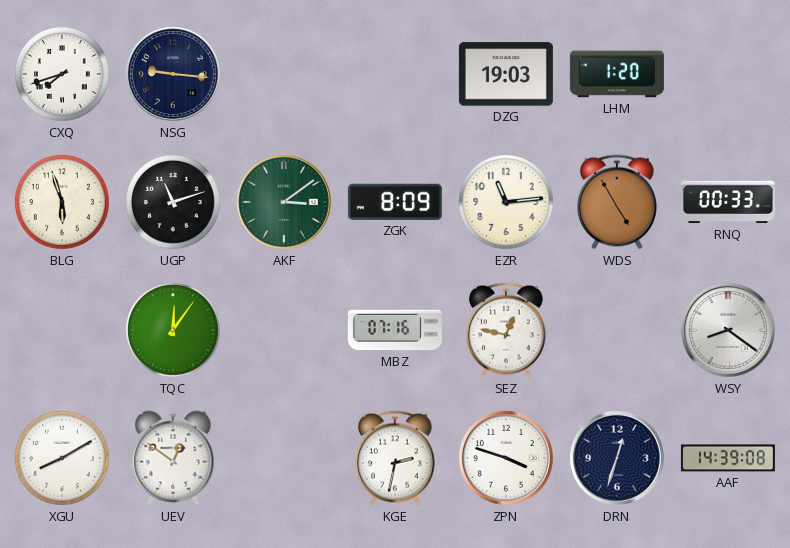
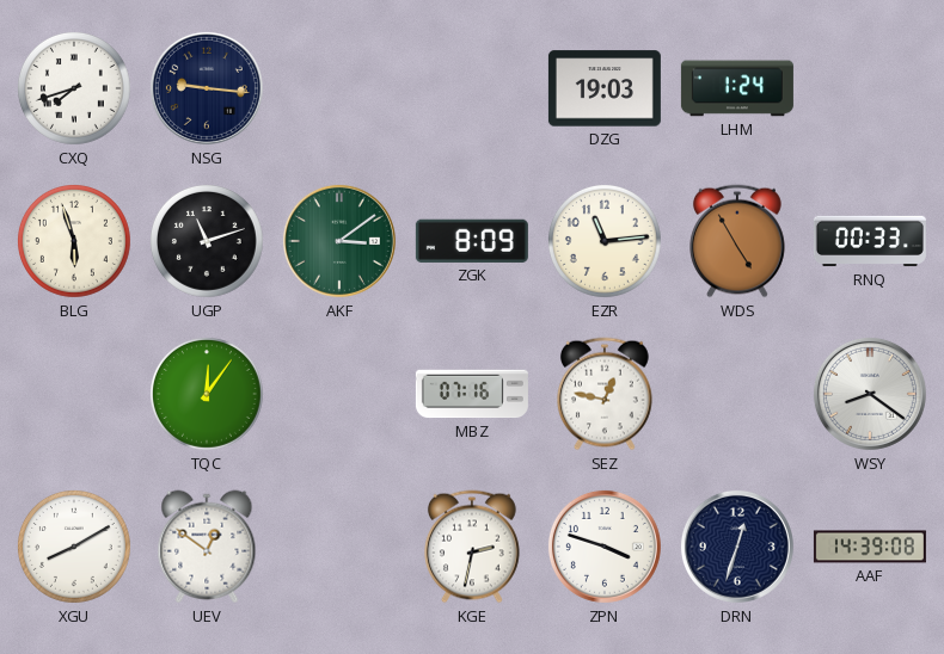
LHM: 1:20 -> 1:24 (737, 88)
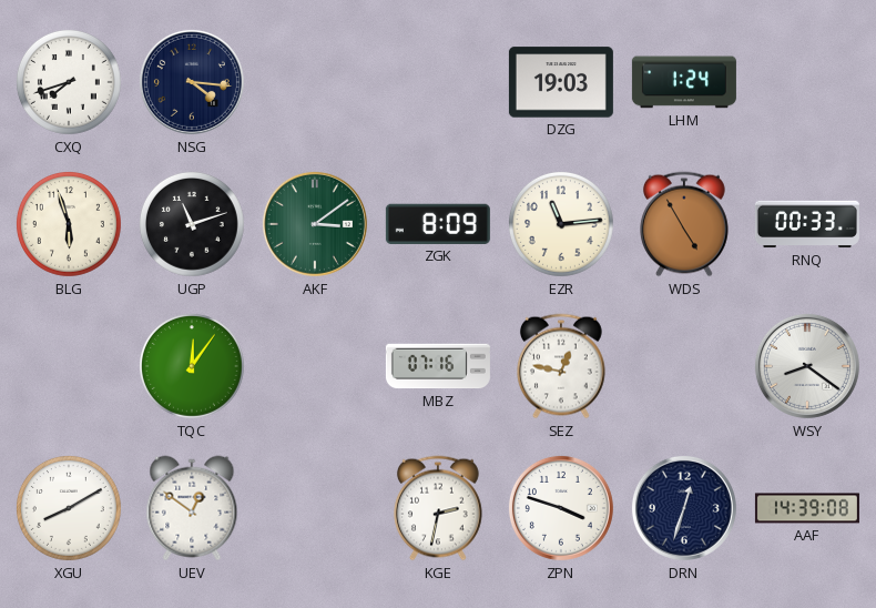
NSG: 9:16 -> 4:16 (192, 82)
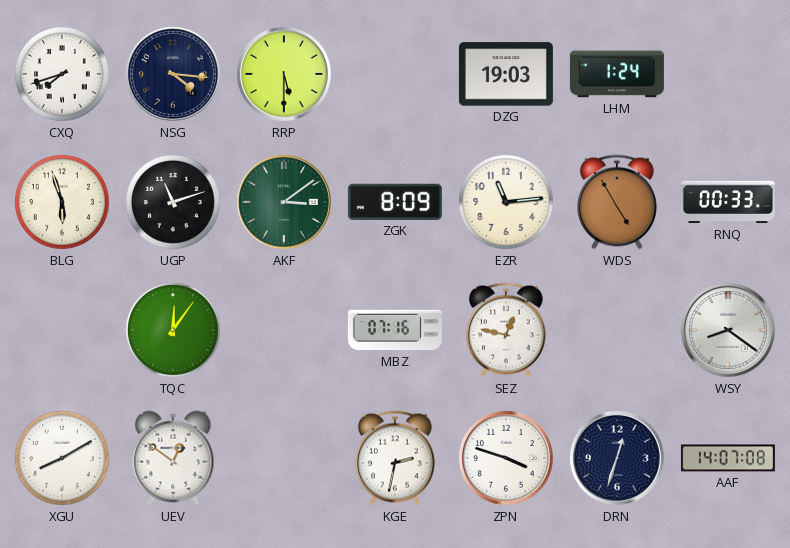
RRP: none -> 5:30 (284, 74)
AAF: 14:39 -> 14:07 (728, 458)
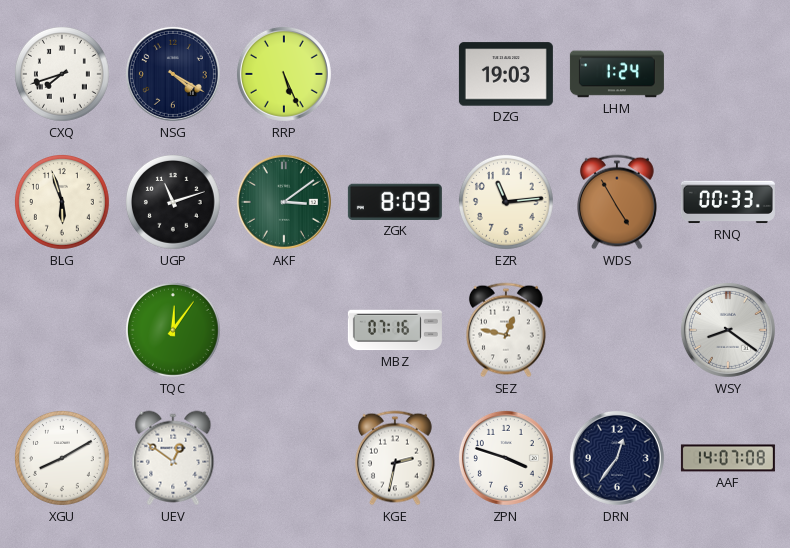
NSG: 4:16 -> 4:20 (173, 74)
RRP: 5:30 -> 5:26 (284, 74)
DRN: 12:33 -> 12:36 (617, 458)
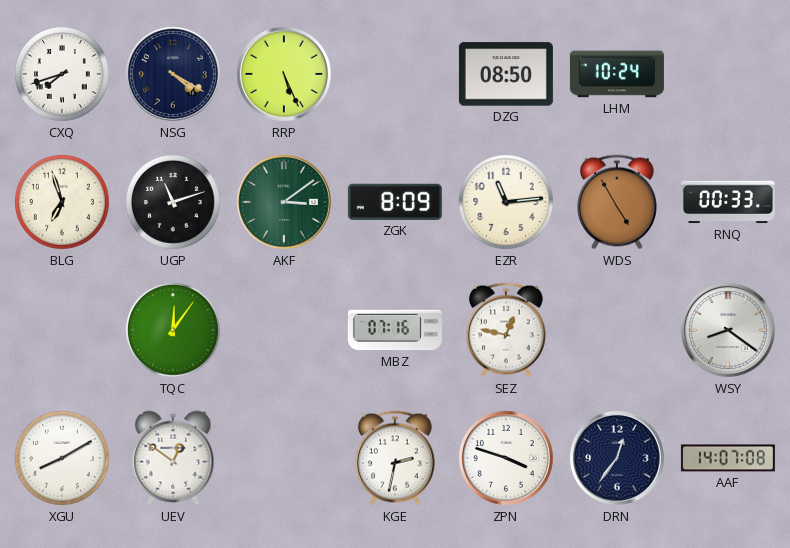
DZG: 19:03 -> 08:50 (506, 74)
LHM: 1:24 -> 10:24 (617, 74)
BLG: 5:57 -> 6:57 (63, 203)
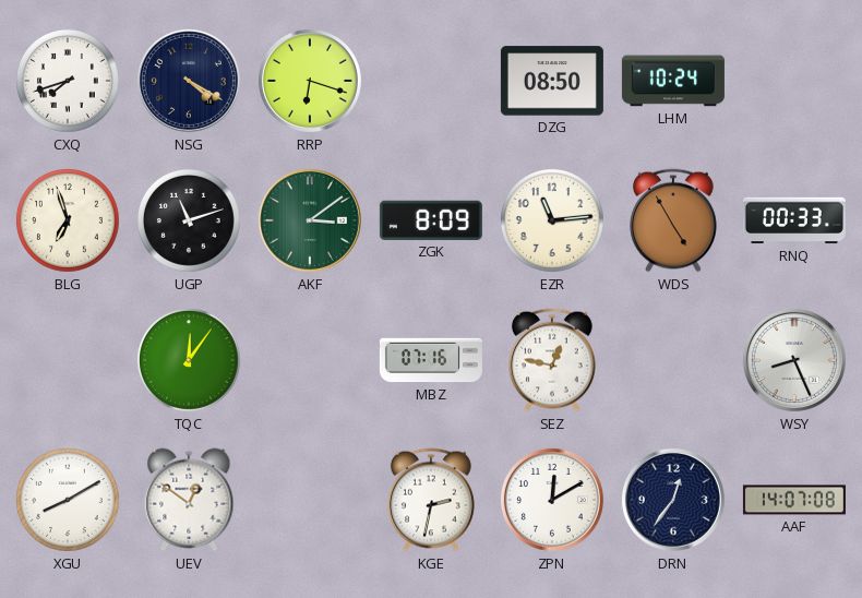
RRP: 5:26 -> 6:18 (310, 81)
WSY: 8:21 -> 8:26 (794, 360)
ZPN: 3:48 -> 12:10 (552, 500)
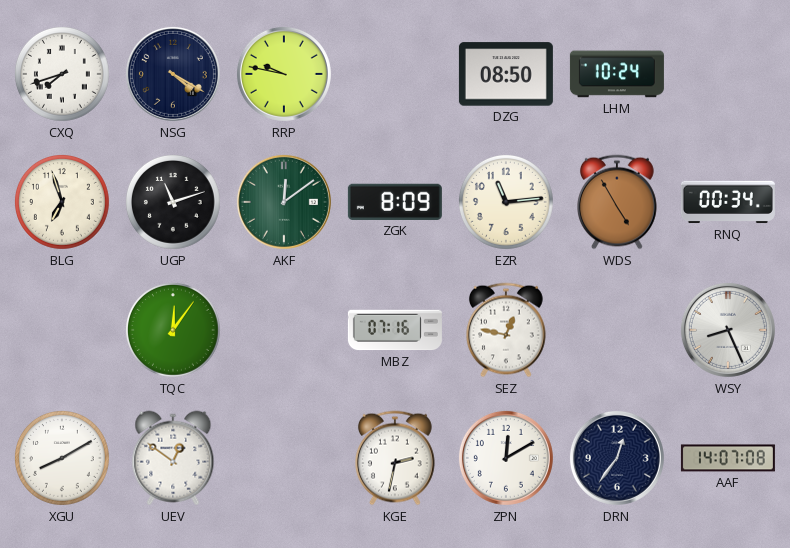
RRP: 6:18 -> 9:47 (284, 74)
AKF: 3:09 -> 12:09 (284, 202)
RNQ: 00:33 -> 00:34 (728, 202)
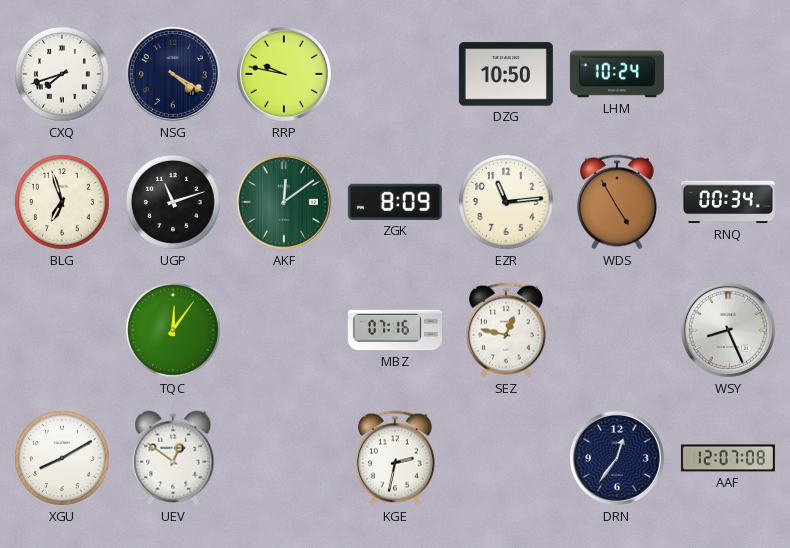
DZG: 08:50 -> 10:50 (506, 74)
ZPN: 12:10 -> none (506, 458)
AAF: 14:07 -> 12:07 (728, 458)
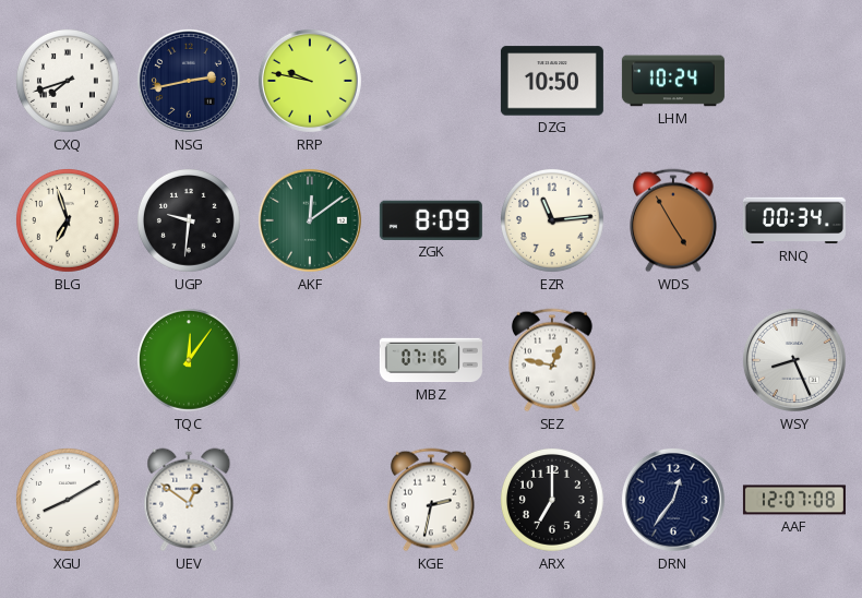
NSG: 4:20 -> 2:43 (189, 81)
UGP: 11:12 -> 9:31 (190, 222)
ARX: none -> 7:00 (553, 501)
